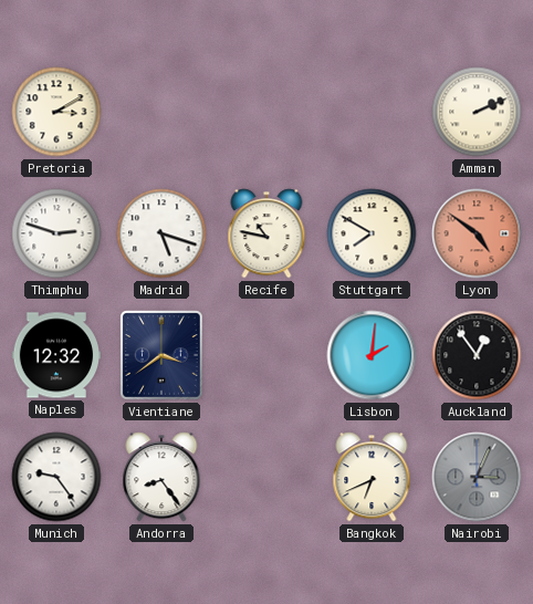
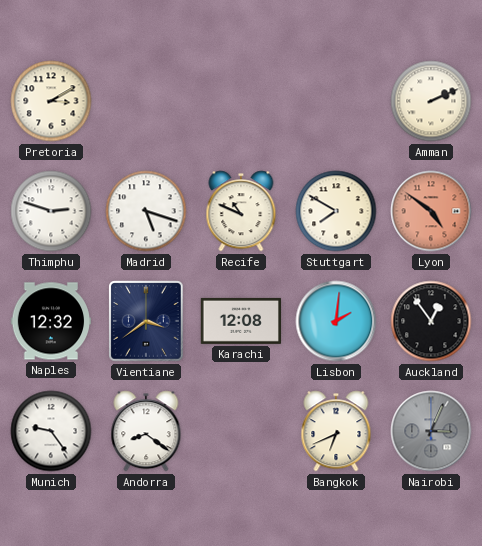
Recife: 10:47 -> 10:49 (241, 211)
Karachi: none -> 12:08 (241, 321)
Andorra: 8:24 -> 8:21 (146, 431)
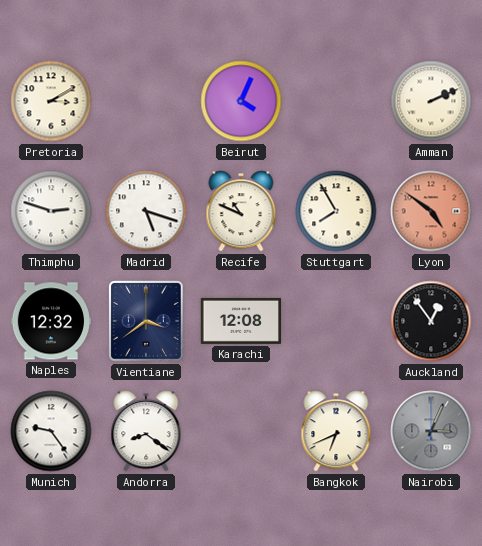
Beirut: none -> 4:04 (241, 101)
Stuttgart: 7:50 -> 7:55 (336, 211)
Lisbon: 2:01 -> none (336, 321)
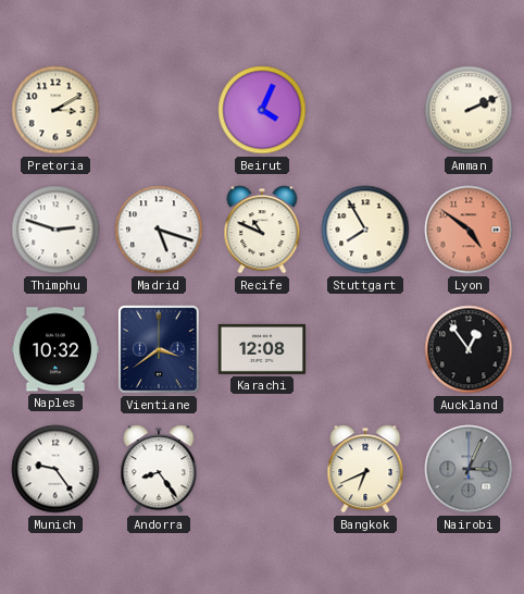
Naples: 12:32 -> 10:32 (55, 349)
Andorra: 8:21 -> 8:24 (159, 469)
